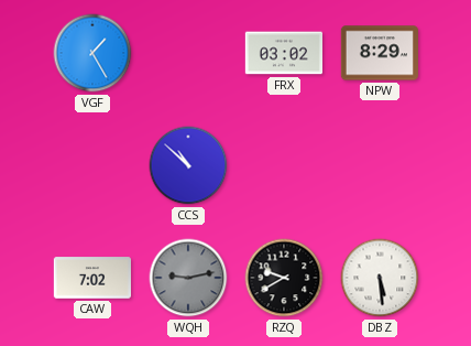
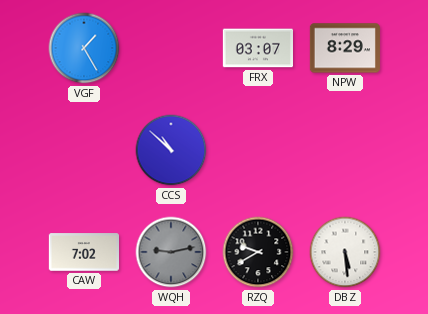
FRX: 03:02 -> 03:07 (257, 48)
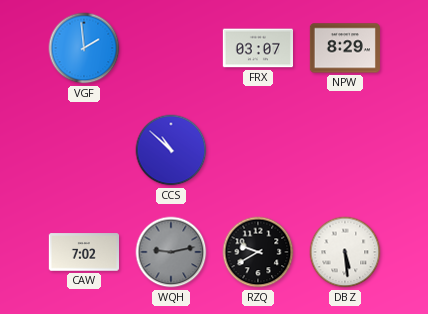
VGF: 1:25 -> 1:59 (84, 48)
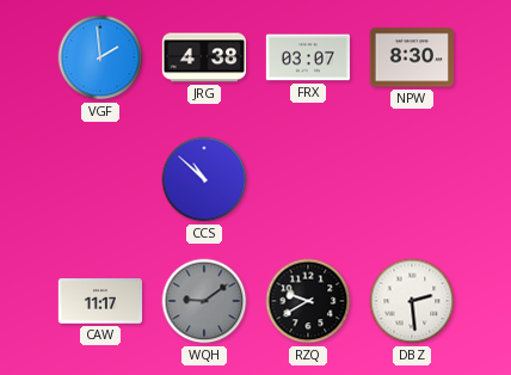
JRG: none -> 4:38 (203, 57)
NPW: 8:29 -> 8:30 (412, 57)
CAW: 7:02 -> 11:17 (99, 301)
WQH: 9:13 -> 9:09 (204, 301)
DBZ: 5:29 -> 2:29 (412, 301)
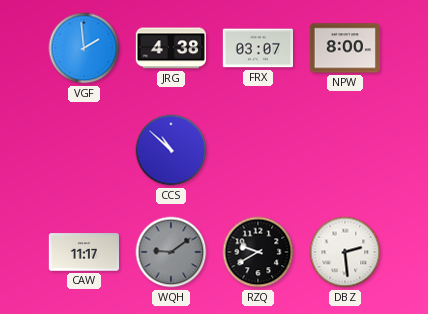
NPW: 8:30 -> 8:00 (345, 48)
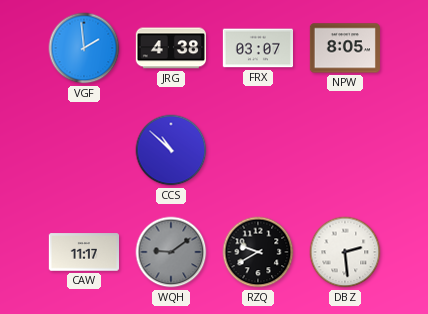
NPW: 8:00 -> 8:05 (345, 48)
